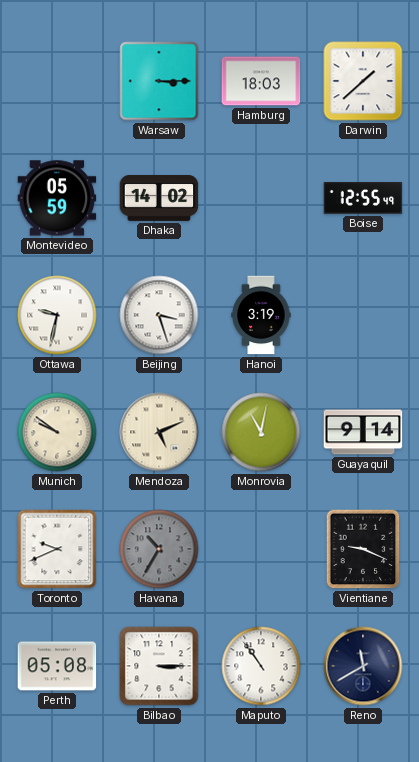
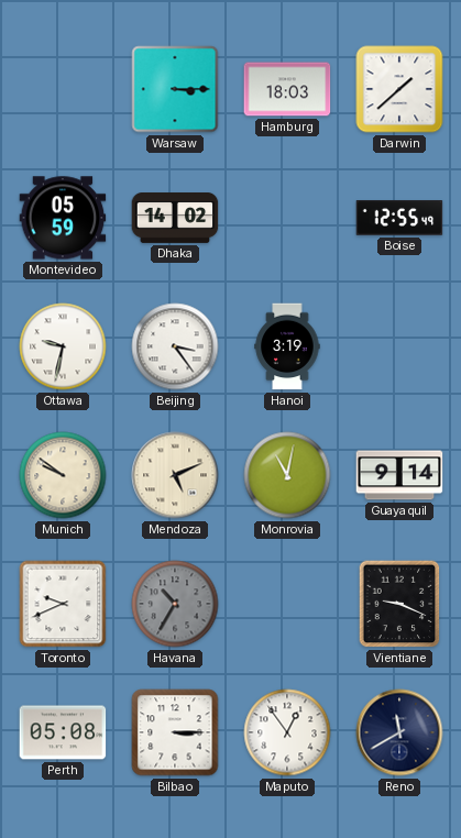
Beijing: 3:27 -> 3:24 (175, 346)
Maputo: 10:54 -> 12:54 (287, 732)
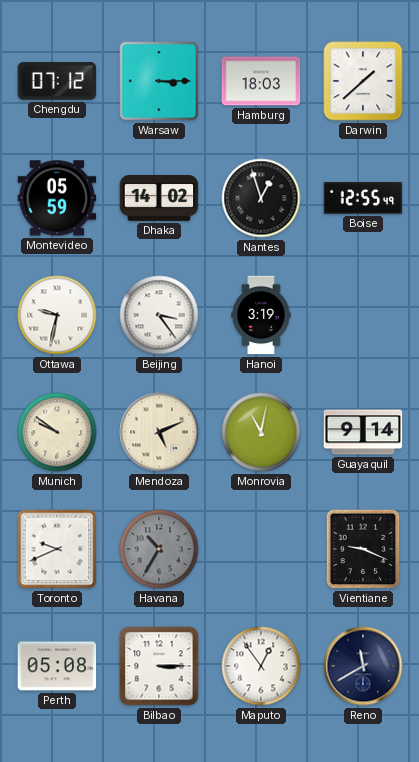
Chengdu: none -> 07:12 (57, 81)
Nantes: none -> 12:57 (261, 198)
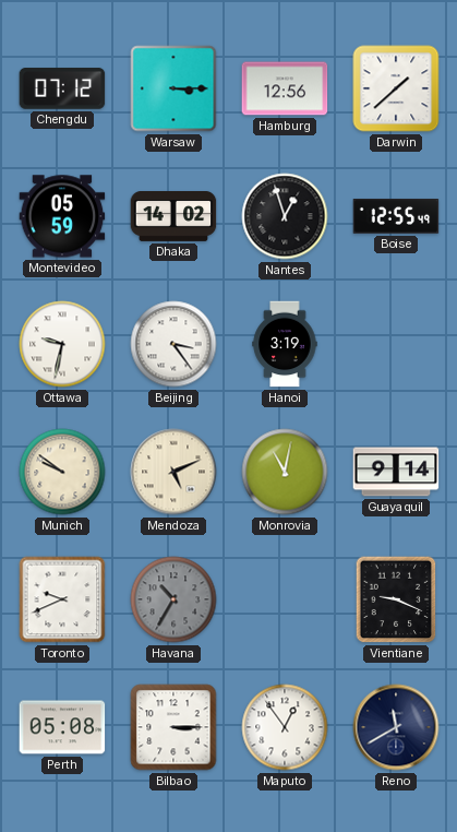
Hamburg: 18:03 -> 12:56 (285, 88)
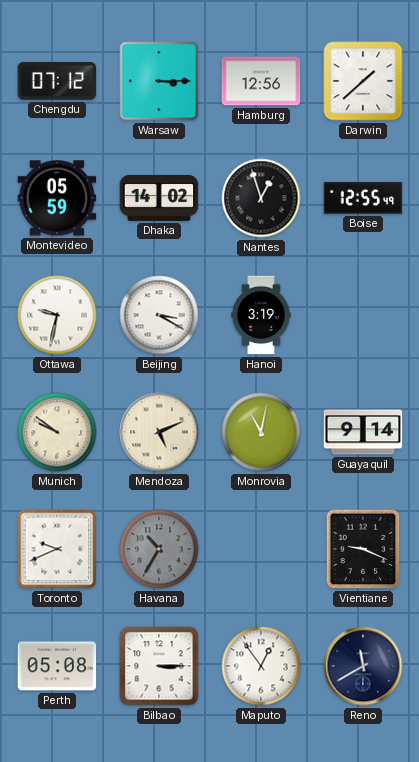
Beijing: 3:24 -> 3:20 (159, 315)
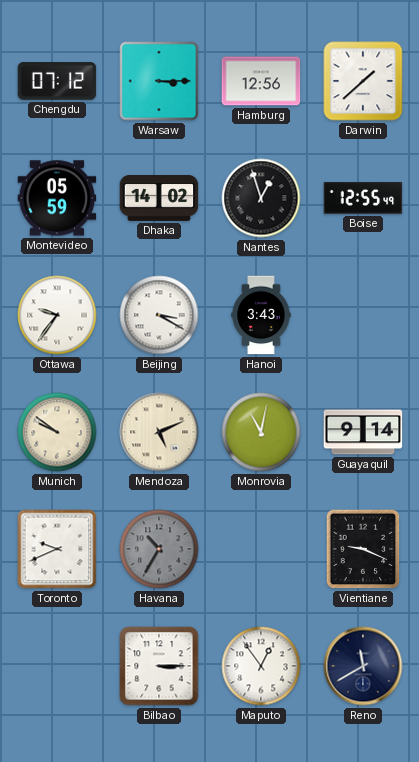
Ottawa: 9:32 -> 9:36 (57, 315)
Hanoi: 3:19 -> 3:43 (261, 315)
Perth: 05:08 -> none (57, 666)
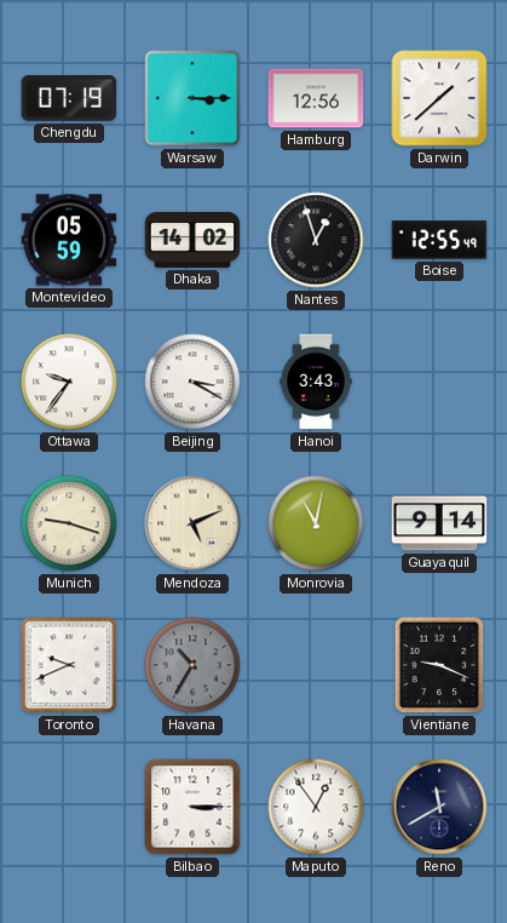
Chengdu: 07:12 -> 07:19 (69, 98)
Munich: 9:51 -> 9:18 (69, 523)
